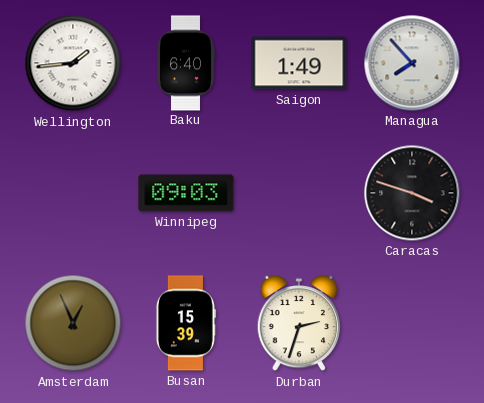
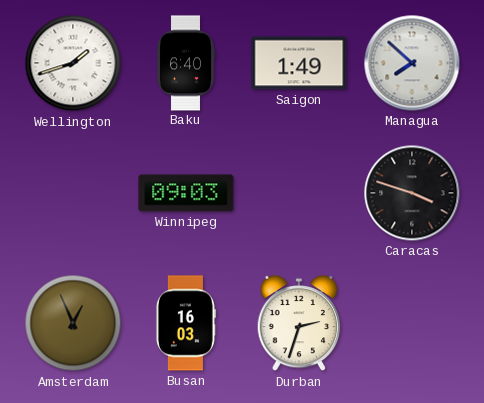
Wellington: 1:44 -> 1:42 (73, 63)
Managua: 7:53 -> 7:52 (412, 63)
Busan: 15:39 -> 16:03 (185, 323)
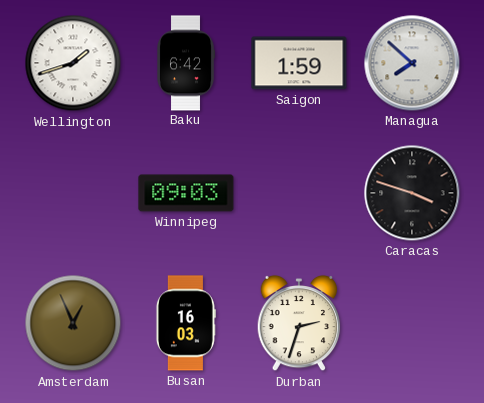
Baku: 6:40 -> 6:42 (186, 63)
Saigon: 1:49 -> 1:59 (299, 63)
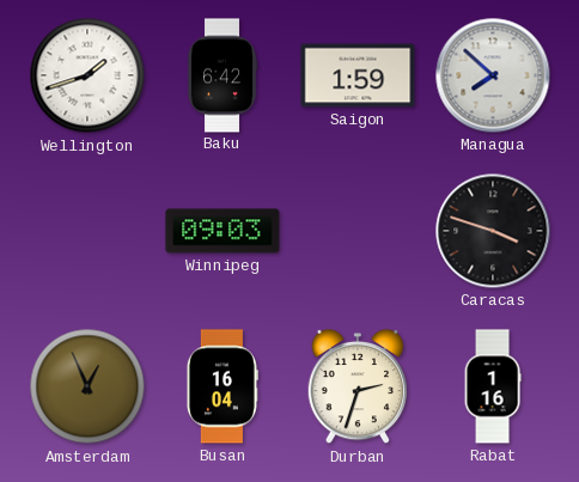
Busan: 16:03 -> 16:04 (221, 386)
Rabat: none -> 1:16 (493, 386)
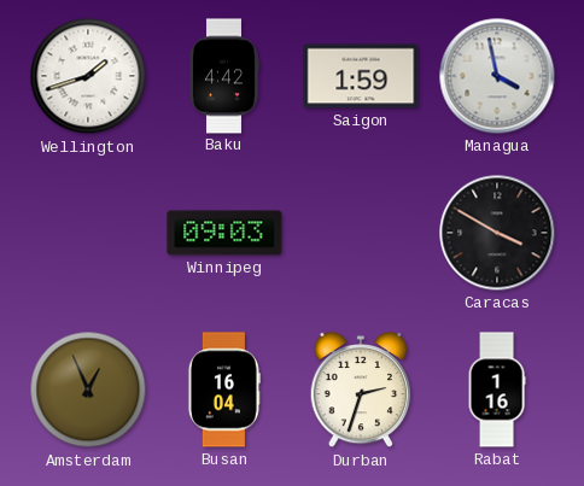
Baku: 6:42 -> 4:42 (224, 76)
Managua: 7:52 -> 3:58 (497, 76)
Caracas: 3:48 -> 3:50 (497, 233)
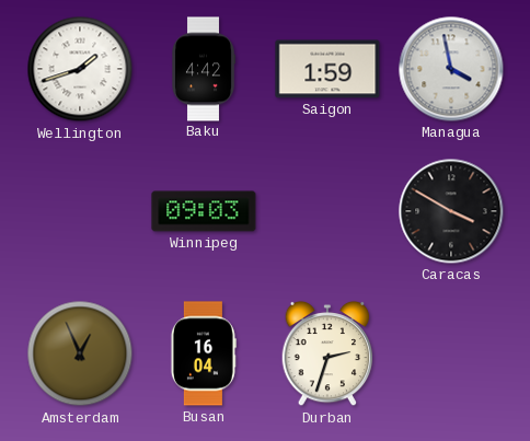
Rabat: 1:16 -> none (497, 390)
